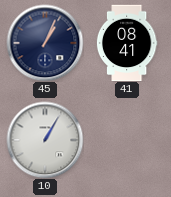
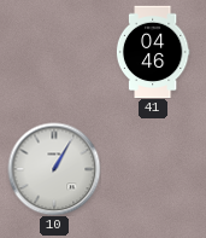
45: 1:04 -> none (45, 43)
41: 08:41 -> 04:46 (153, 52)
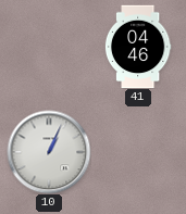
10: 1:05 -> 1:04 (49, 152)
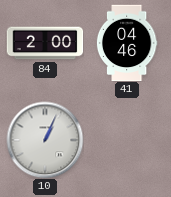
84: none -> 2:00 (45, 43)
